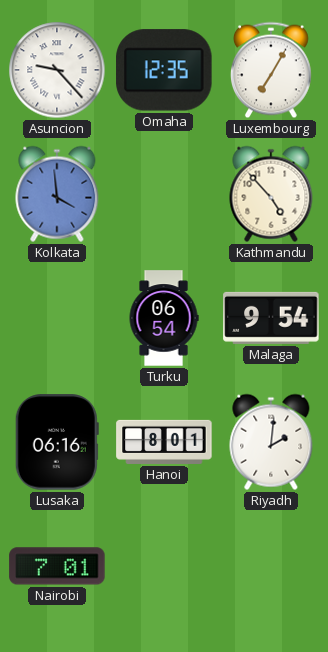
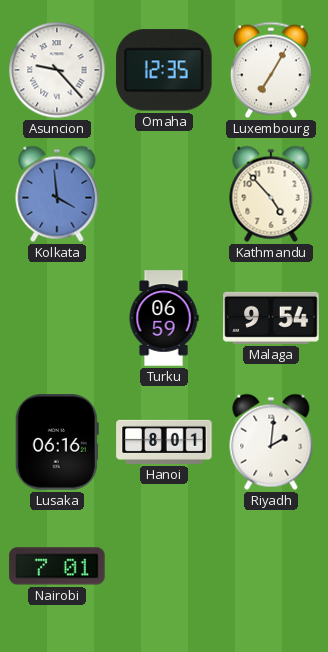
Turku: 06:54 -> 06:59 (164, 318)
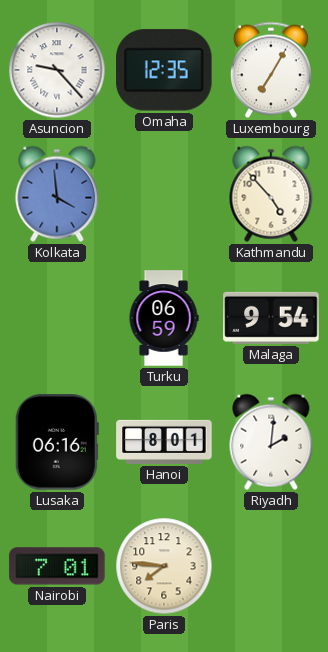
Paris: none -> 7:46 (164, 566)
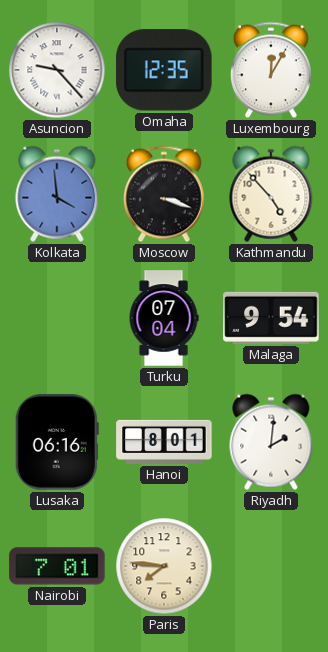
Luxembourg: 7:05 -> 12:05 (272, 70)
Moscow: none -> 3:18 (165, 194)
Turku: 06:59 -> 07:04 (164, 318)
